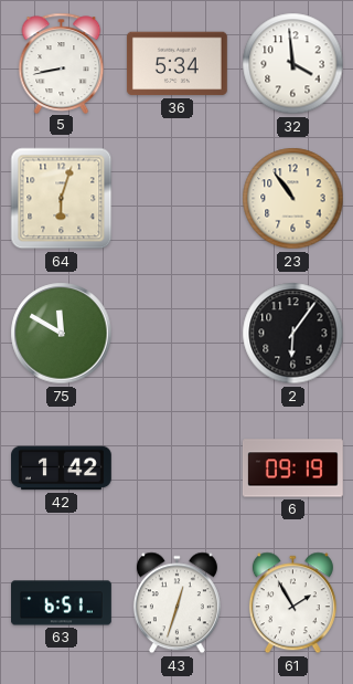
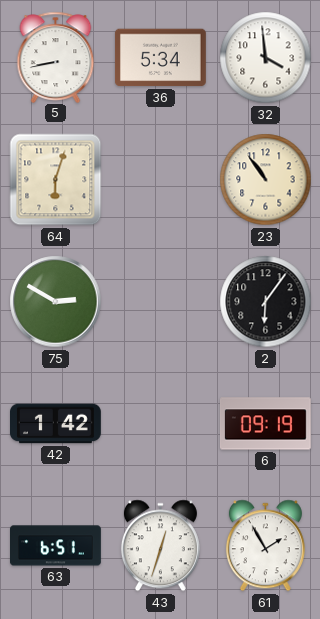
75: 11:50 -> 2:50 (56, 302)
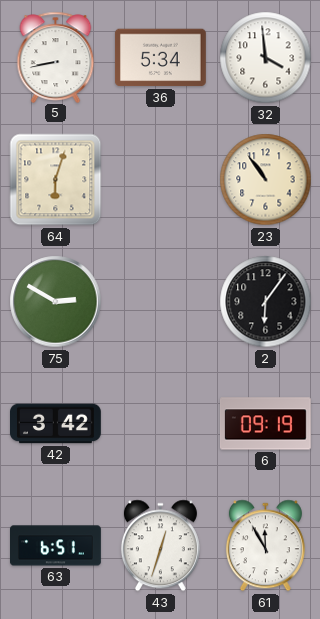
42: 1:42 -> 3:42 (56, 424)
61: 1:55 -> 11:55 (265, 546)
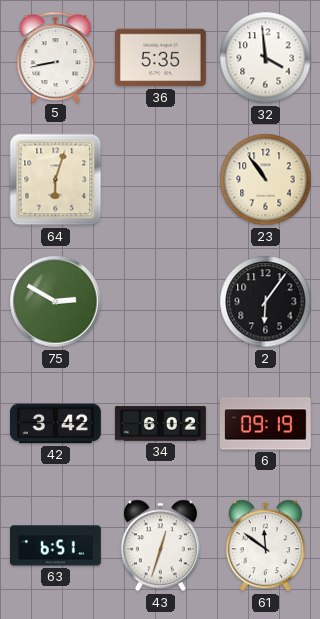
36: 5:34 -> 5:35 (160, 58)
34: none -> 6:02 (161, 424)
61: 11:55 -> 11:51 (265, 546)
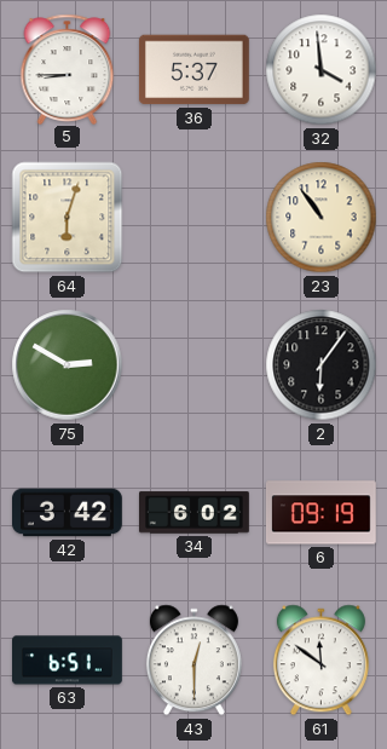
5: 8:43 -> 8:45 (68, 69)
36: 5:35 -> 5:37 (193, 70)
43: 12:33 -> 12:30 (193, 661)
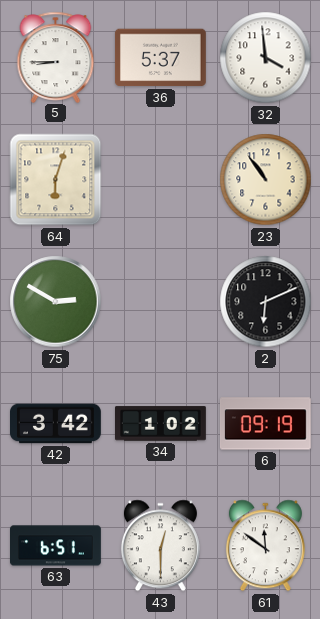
2: 6:06 -> 6:11 (266, 302)
34: 6:02 -> 1:02 (161, 424)
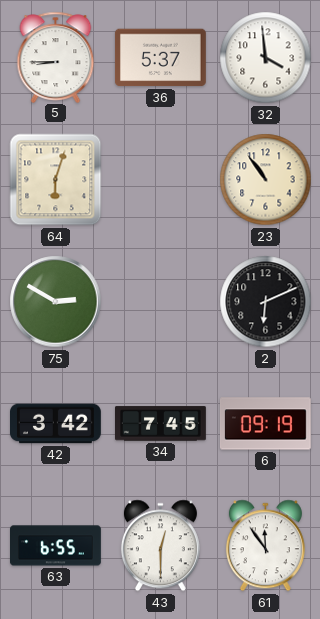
34: 1:02 -> 7:45 (161, 424)
63: 6:51 -> 6:55 (56, 546)
61: 11:51 -> 11:54 (265, 546)
